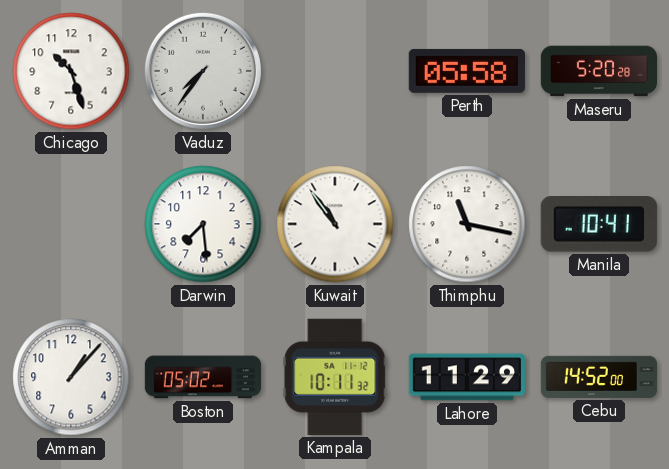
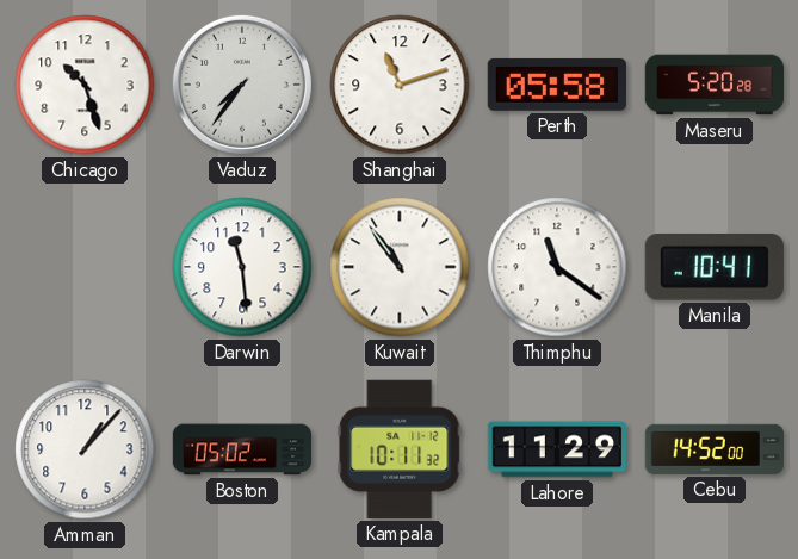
Shanghai: none -> 11:12 (400, 85)
Darwin: 7:29 -> 11:29 (242, 267)
Thimphu: 11:17 -> 11:21 (557, 267)
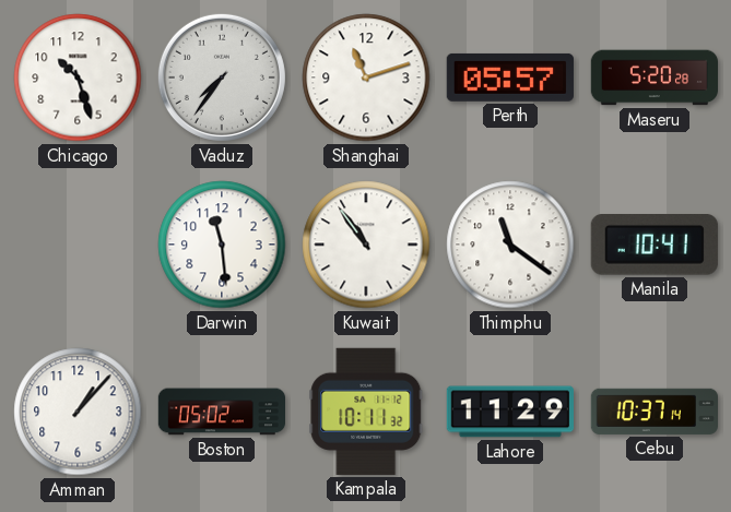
Perth: 05:58 -> 05:57 (510, 78)
Cebu: 14:52 -> 10:37 (653, 412)
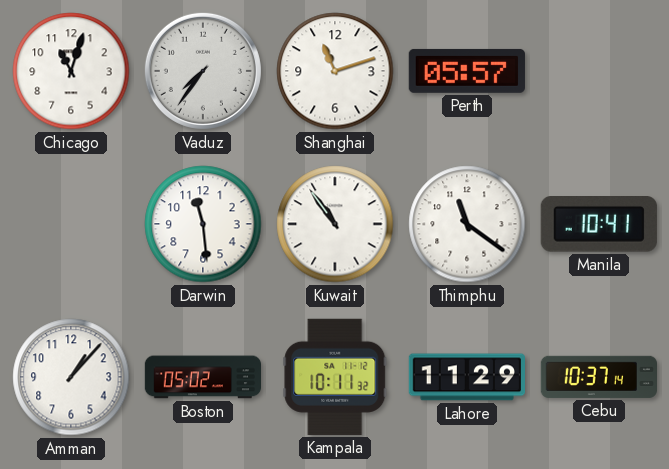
Chicago: 10:27 -> 11:03 (71, 71)
Maseru: 5:20 -> none (653, 78)
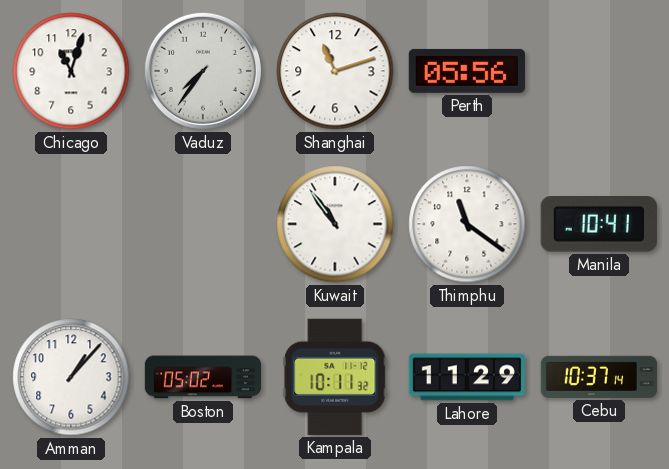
Perth: 05:57 -> 05:56 (467, 71)
Darwin: 11:29 -> none (203, 224)
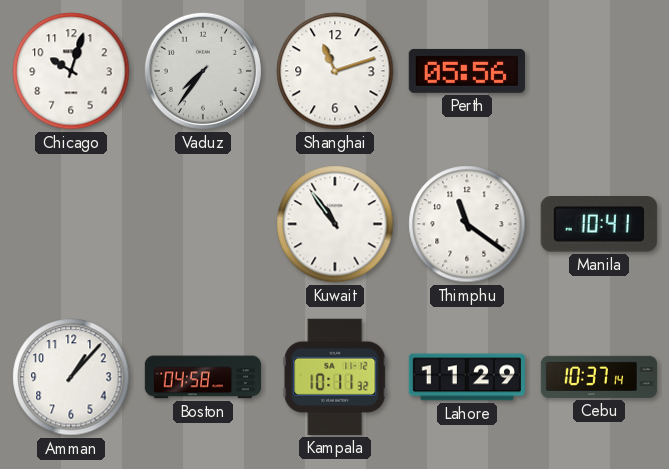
Chicago: 11:03 -> 10:03 (71, 71)
Boston: 05:02 -> 04:58 (202, 377)
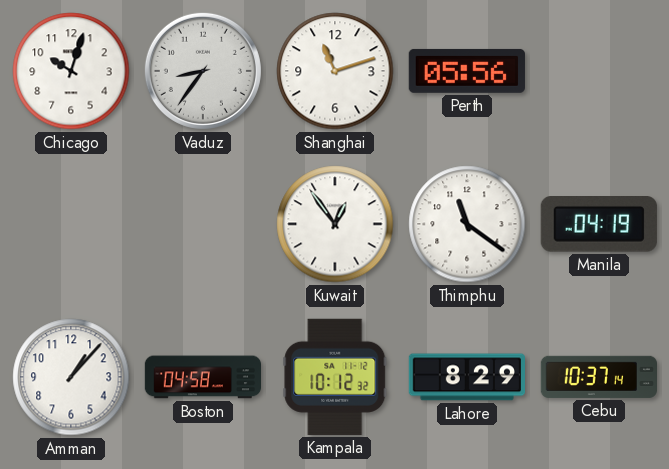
Vaduz: 7:36 -> 8:36 (203, 71)
Kuwait: 10:54 -> 12:54 (335, 224)
Manila: 10:41 -> 04:19 (599, 225)
Kampala: 10:11 -> 10:12 (335, 377)
Lahore: 11:29 -> 8:29 (466, 377)
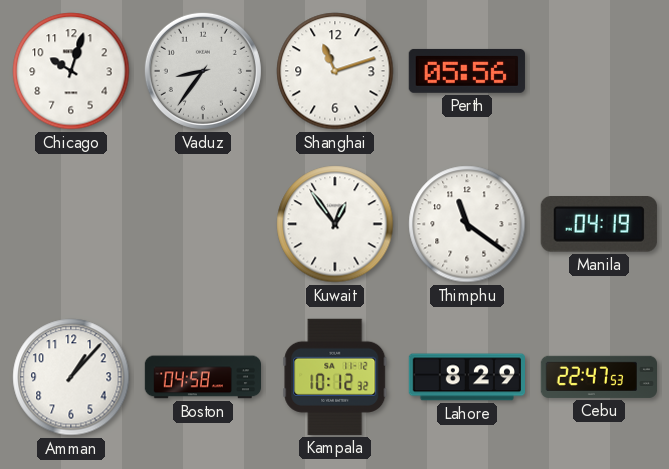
Cebu: 10:37 -> 22:47 (598, 377)
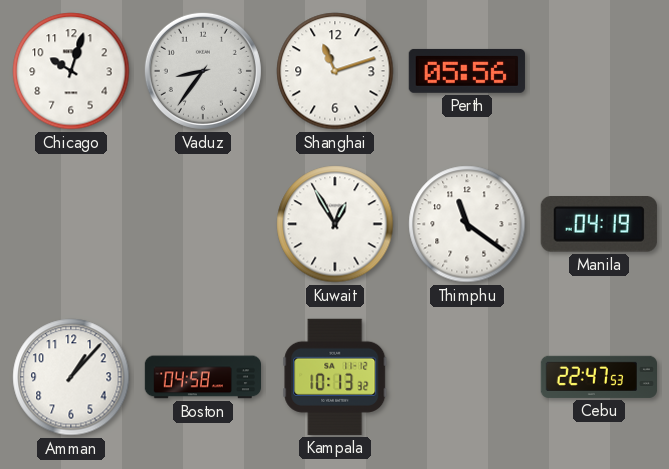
Kuwait: 12:54 -> 12:55 (335, 224)
Kampala: 10:12 -> 10:13 (335, 377)
Lahore: 8:29 -> none (466, 377)
